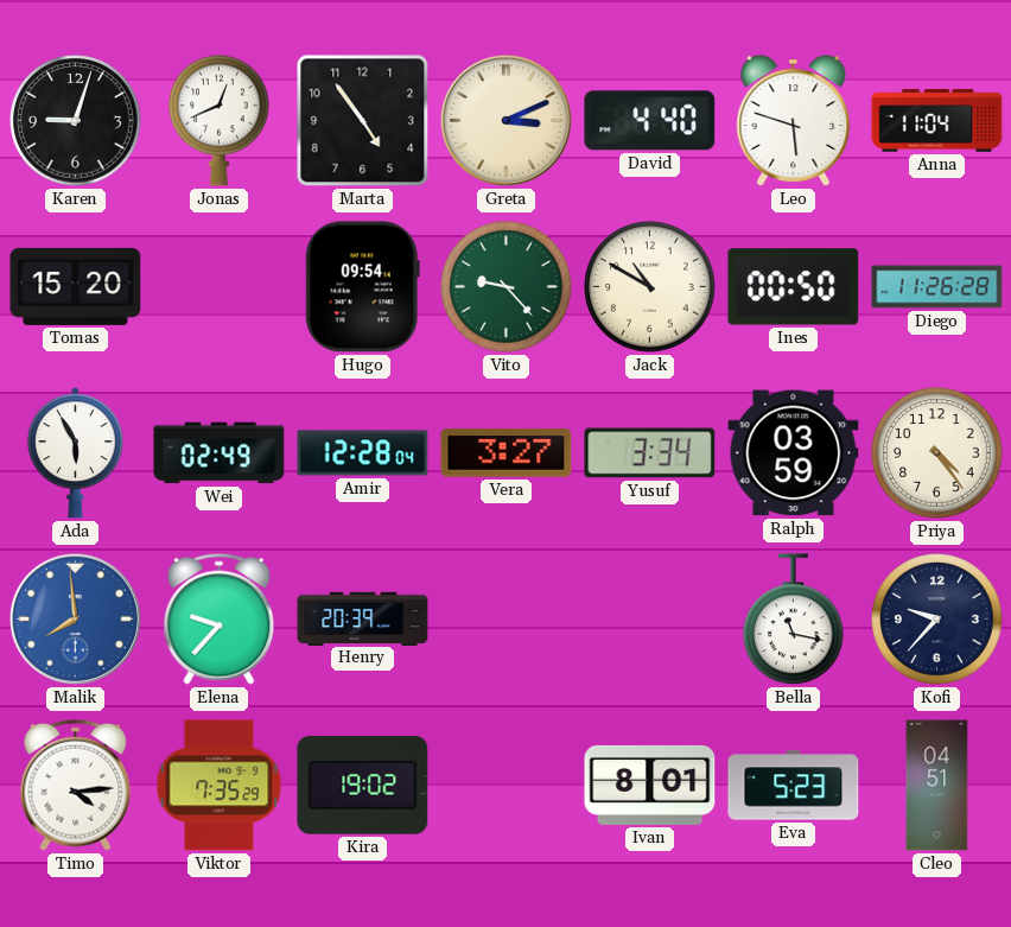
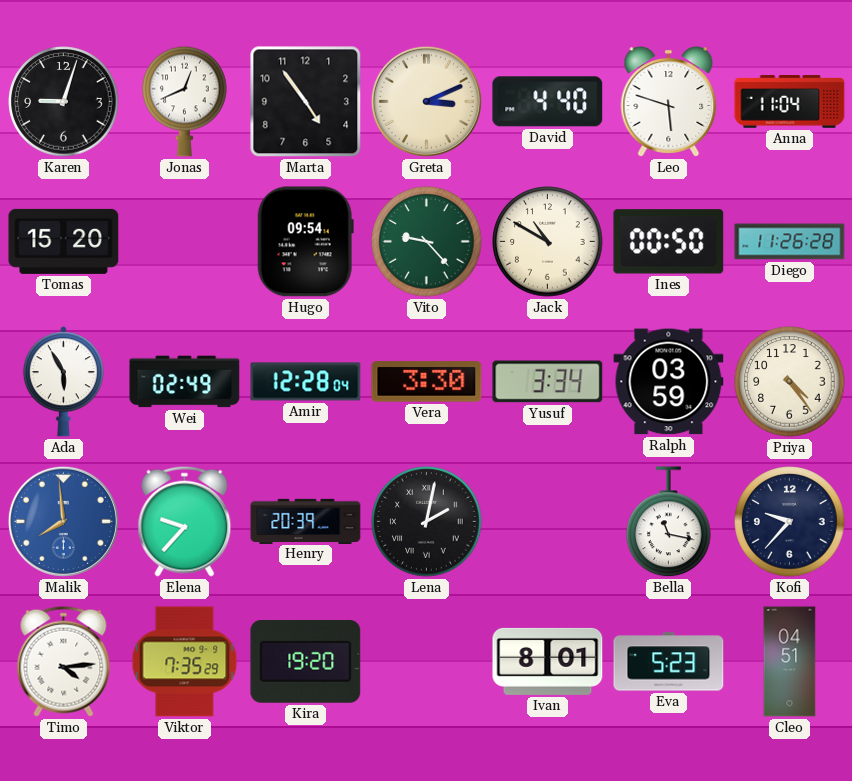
Vera: 3:27 -> 3:30 (427, 382)
Lena: none -> 2:02 (427, 522)
Kira: 19:02 -> 19:20 (306, 661)
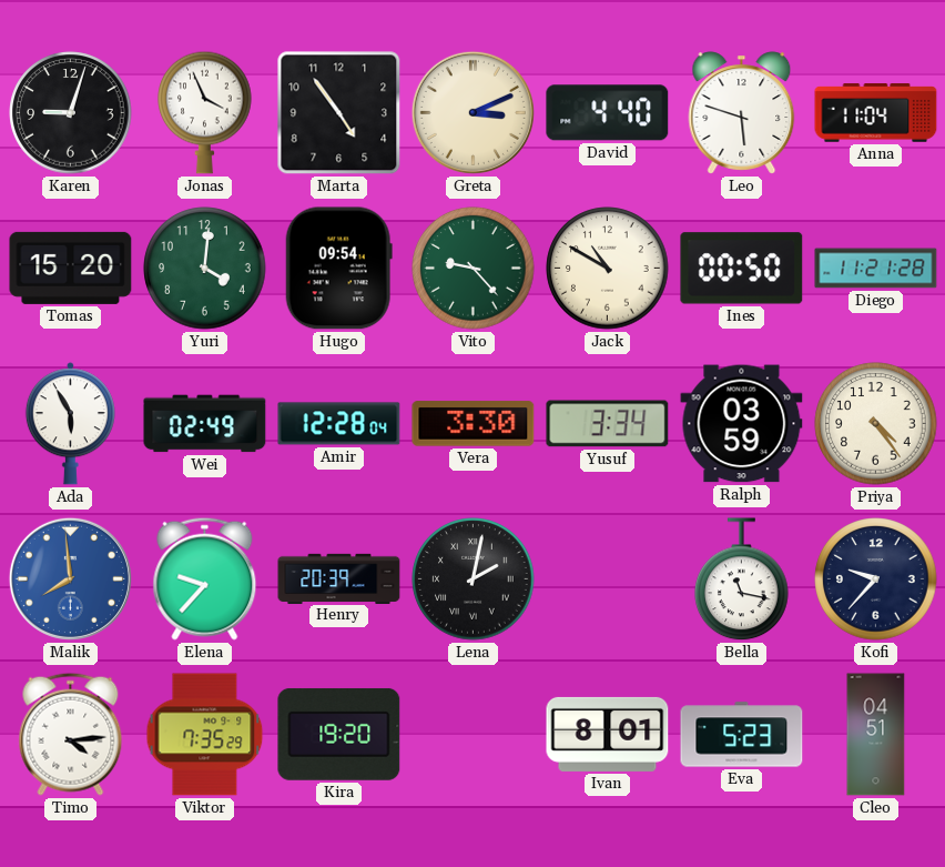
Jonas: 12:41 -> 3:56 (205, 112)
Yuri: none -> 4:01 (205, 269)
Diego: 11:26 -> 11:21 (876, 269)
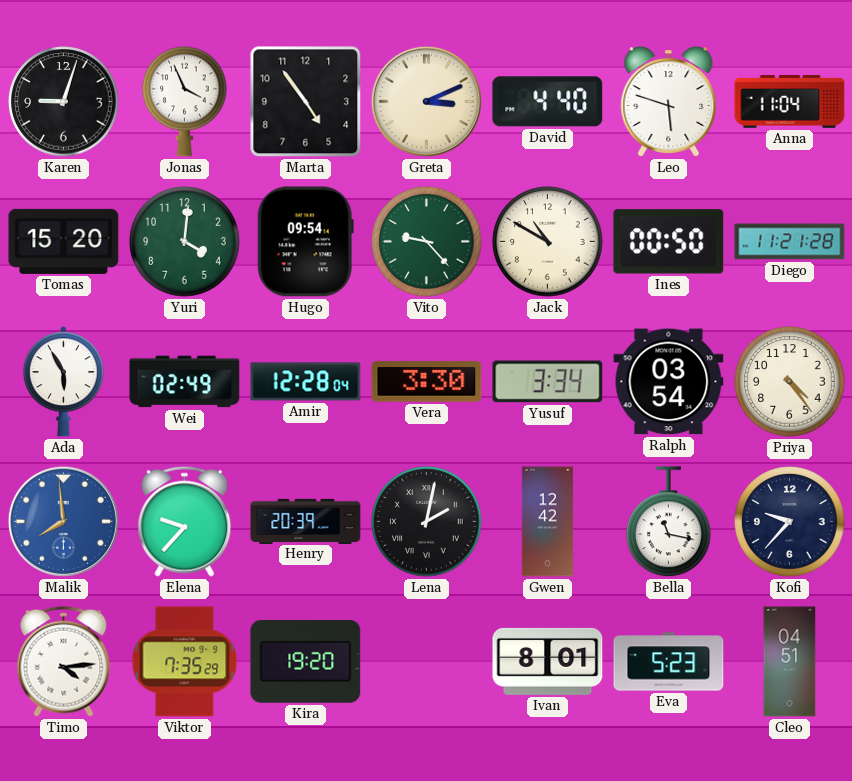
Ralph: 03:59 -> 03:54 (669, 382)
Gwen: none -> 12:42 (547, 522)
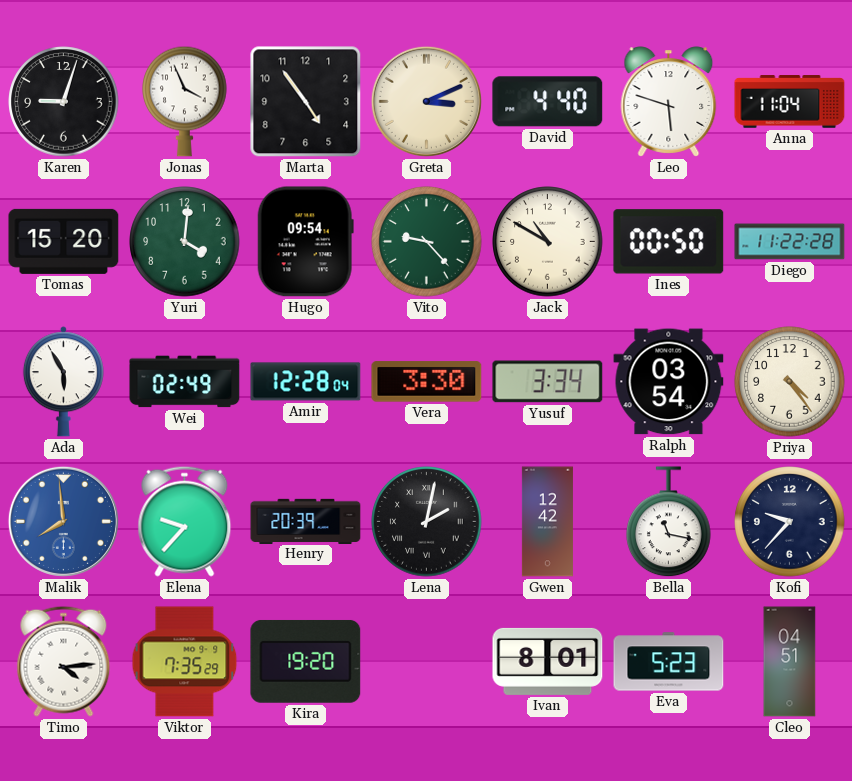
Diego: 11:21 -> 11:22 (790, 242)
